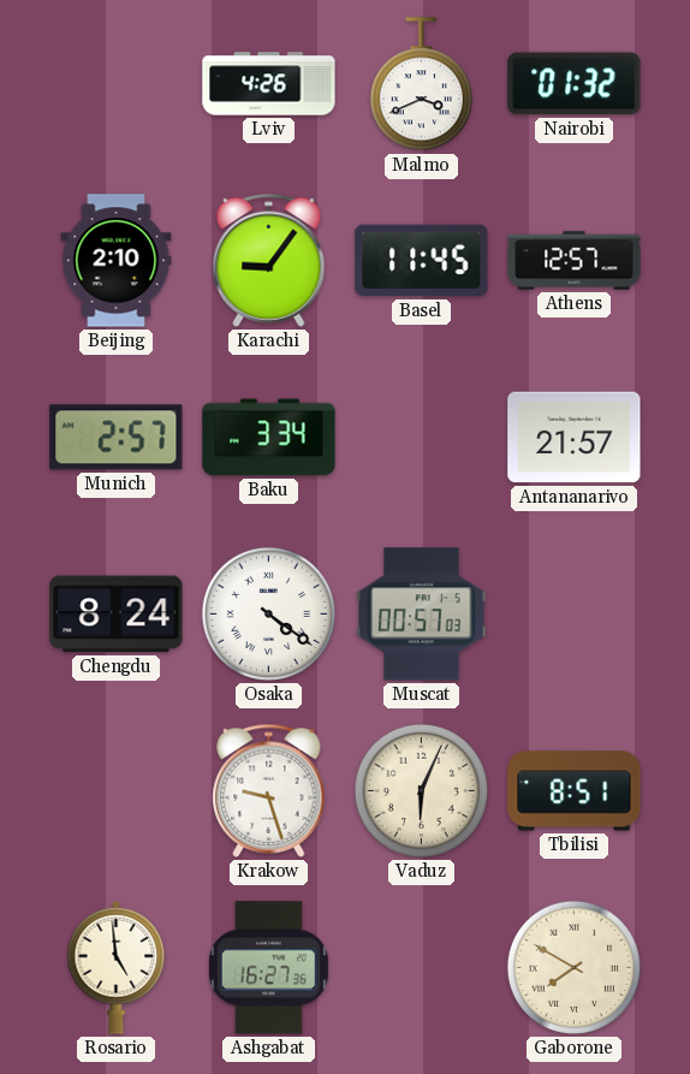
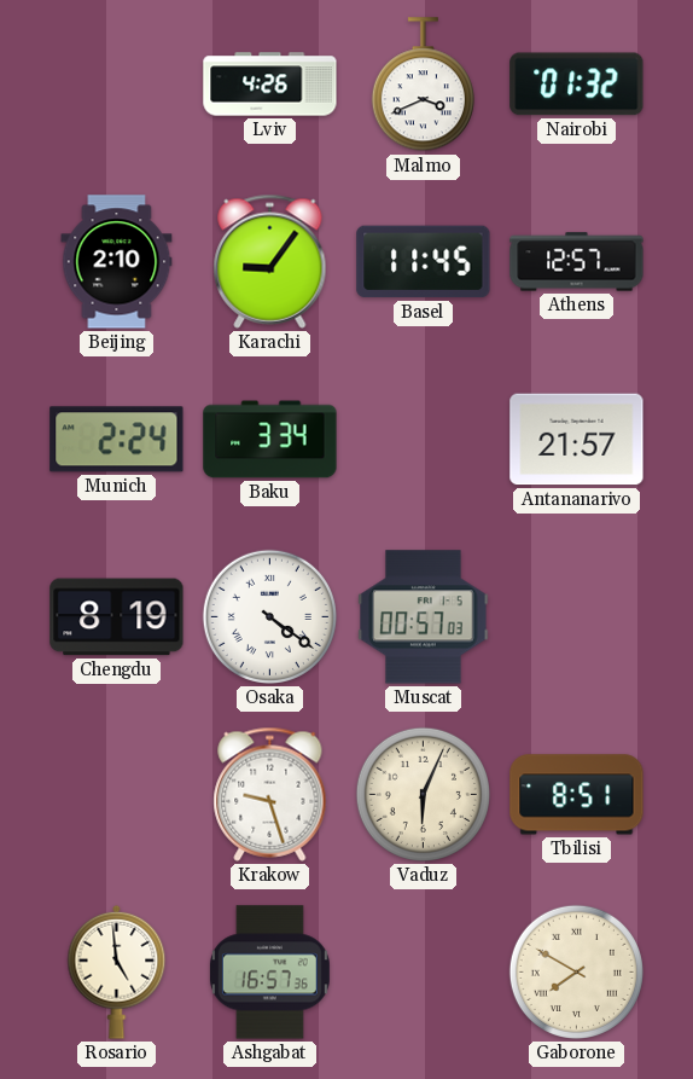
Munich: 2:57 -> 2:24 (117, 440)
Chengdu: 8:24 -> 8:19 (117, 617)
Ashgabat: 16:27 -> 16:57 (269, 973)
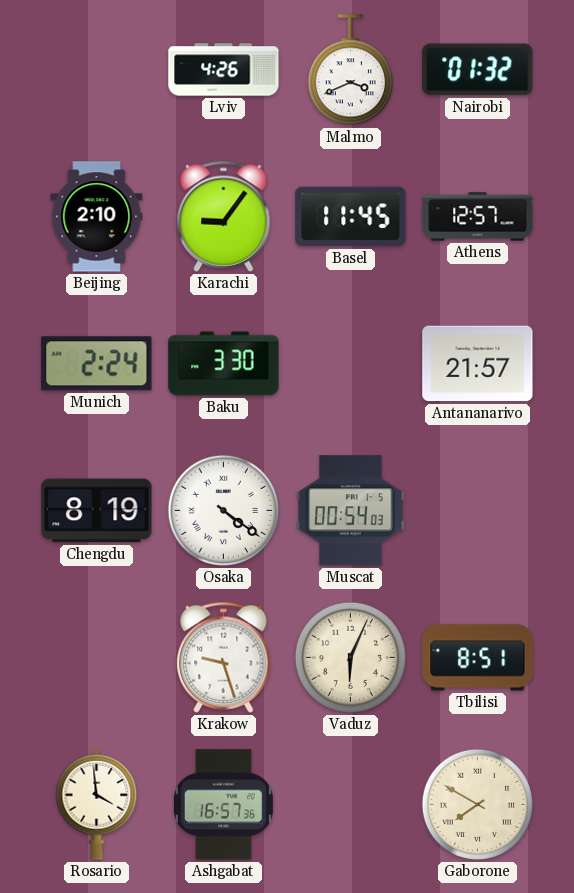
Baku: 3:34 -> 3:30 (224, 364)
Muscat: 00:57 -> 00:54 (351, 511)
Rosario: 4:59 -> 3:59 (97, 804)
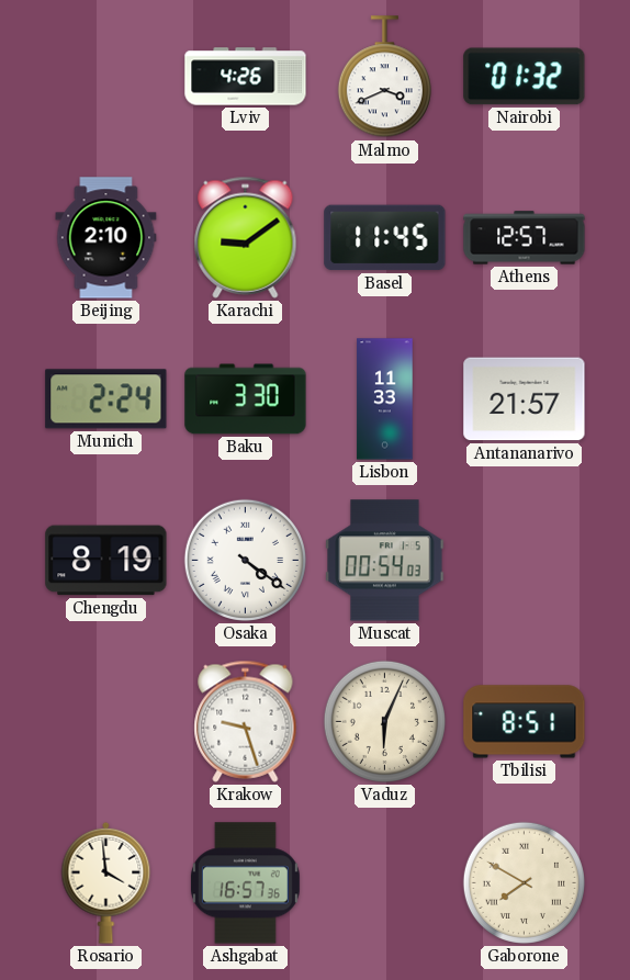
Karachi: 9:06 -> 9:09 (246, 237)
Lisbon: none -> 11:33 (385, 399)
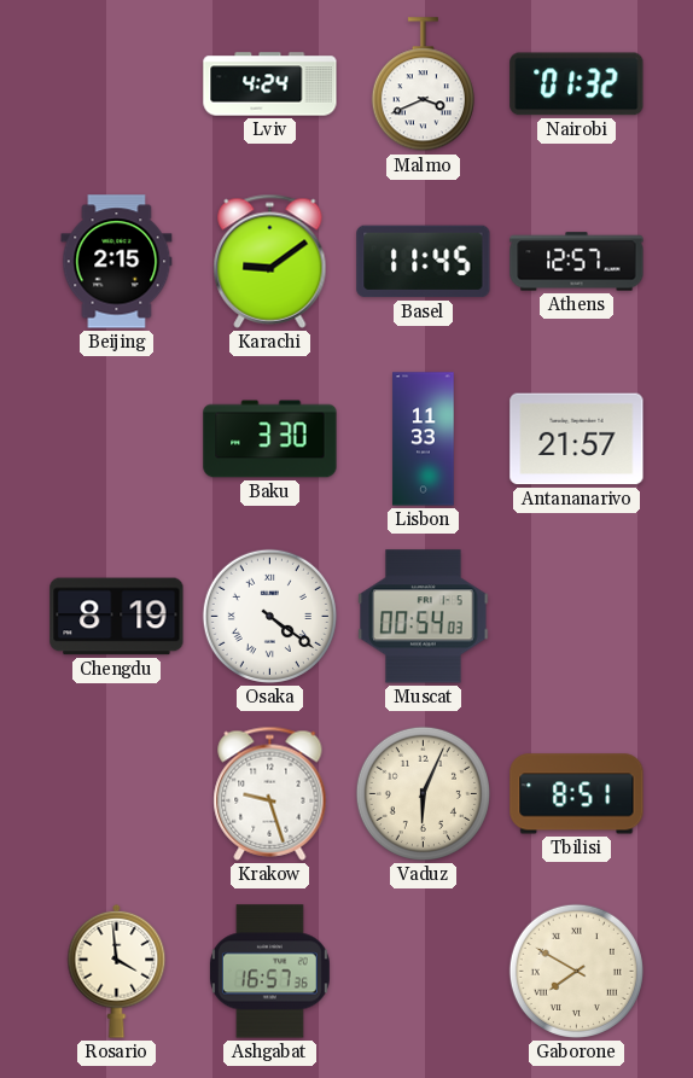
Lviv: 4:26 -> 4:24 (270, 85)
Beijing: 2:10 -> 2:15 (117, 262)
Munich: 2:24 -> none (106, 399)
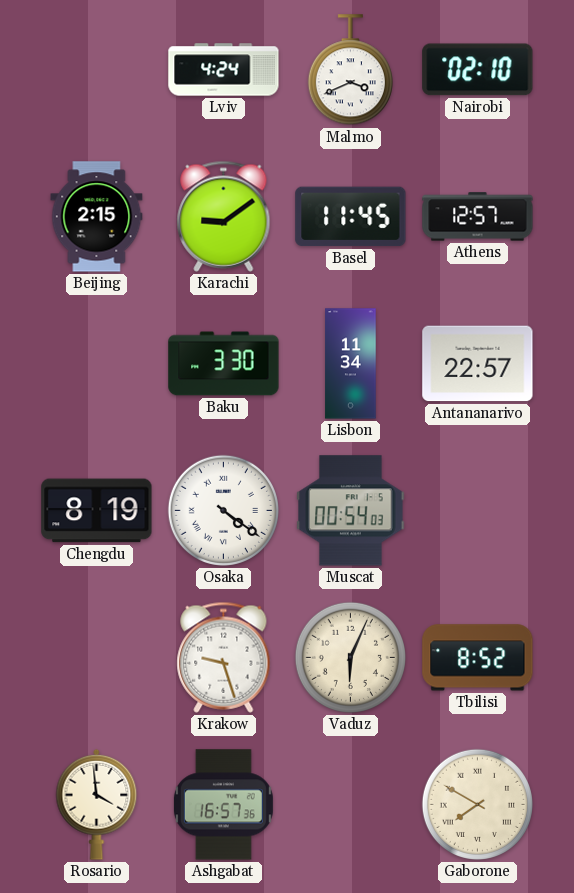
Nairobi: 01:32 -> 02:10 (478, 70)
Lisbon: 11:33 -> 11:34 (351, 364)
Antananarivo: 21:57 -> 22:57 (478, 364)
Tbilisi: 8:51 -> 8:52 (478, 658)
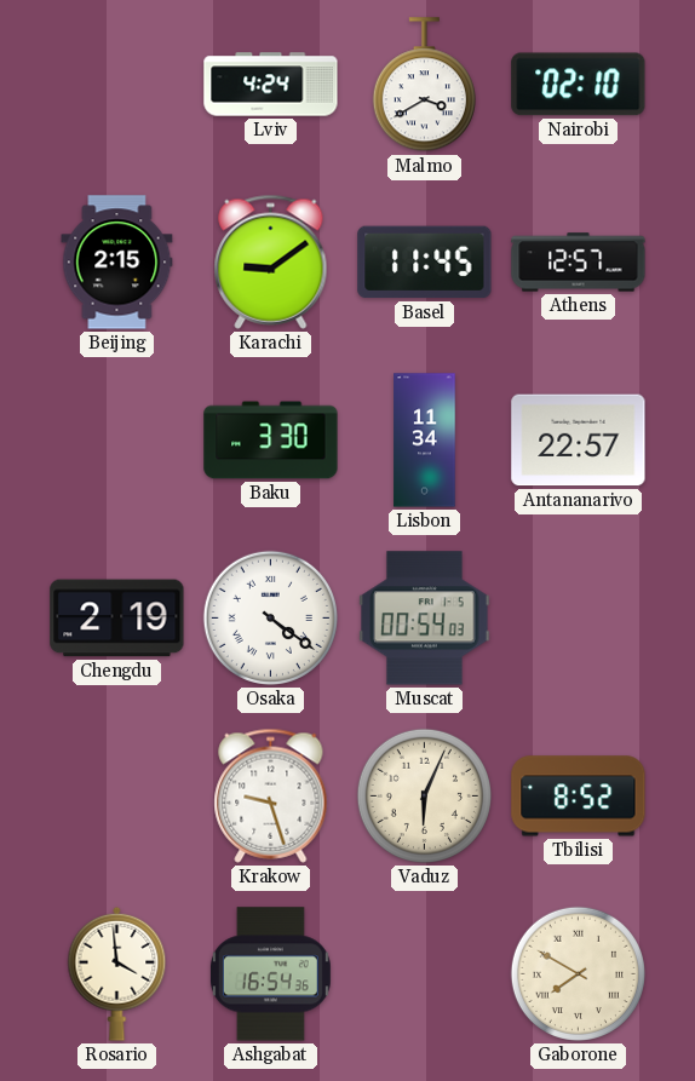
Malmo: 3:41 -> 3:40 (424, 85)
Chengdu: 8:19 -> 2:19 (117, 619)
Ashgabat: 16:57 -> 16:54 (270, 974)
